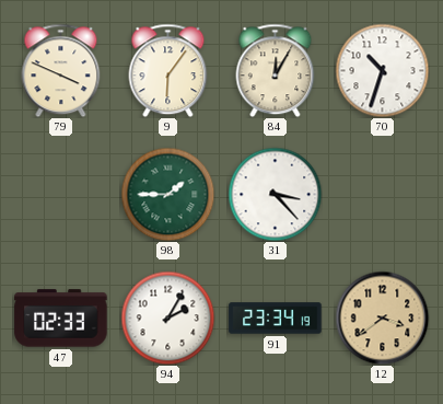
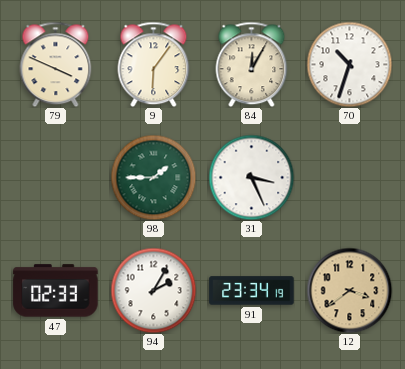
31: 3:23 -> 3:26 (251, 177)
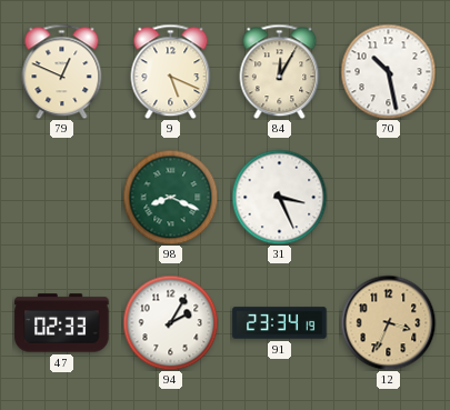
79: 3:49 -> 12:49 (62, 71)
9: 6:06 -> 5:19 (171, 71)
70: 10:33 -> 10:28 (388, 71)
98: 1:45 -> 8:19 (170, 197)
12: 3:39 -> 3:34 (388, 322)
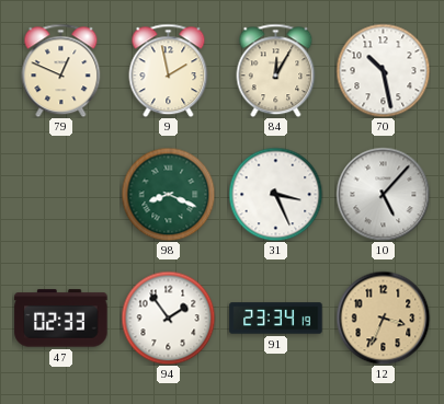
9: 5:19 -> 1:58 (169, 70)
10: none -> 5:07 (383, 194)
94: 2:05 -> 1:54 (168, 318)
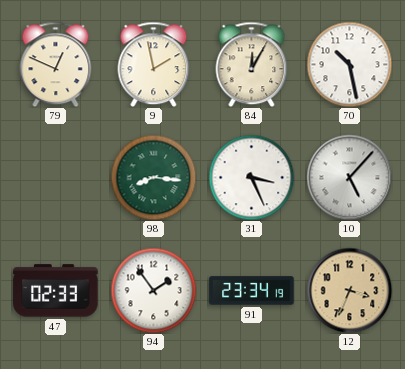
98: 8:19 -> 8:16 (153, 177)
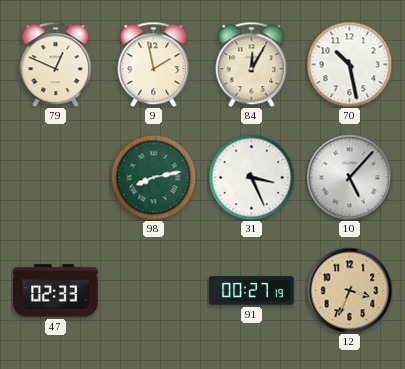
98: 8:16 -> 8:13 (153, 177)
94: 1:54 -> none (153, 290)
91: 23:34 -> 00:27 (252, 291)
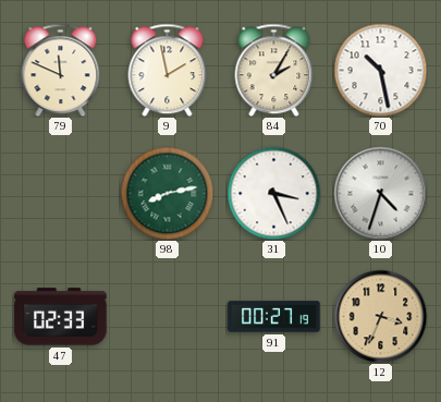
79: 12:49 -> 11:49 (61, 70)
84: 12:05 -> 2:05 (274, 70)
10: 5:07 -> 4:33 (380, 193)
